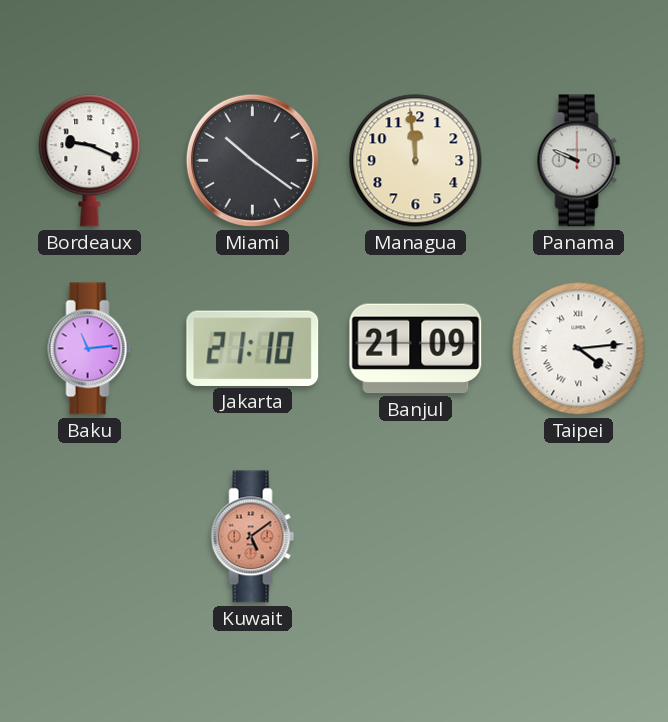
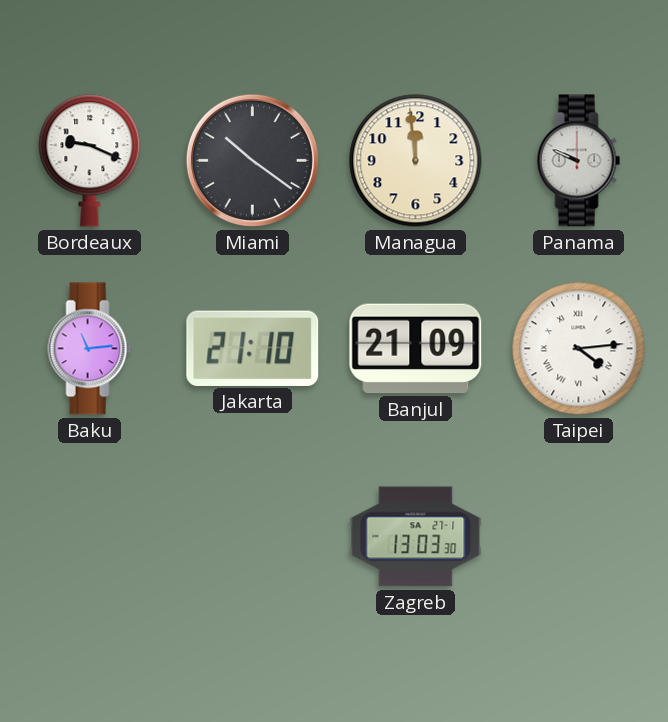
Kuwait: 5:09 -> none (253, 537)
Zagreb: none -> 13:03 (416, 537)
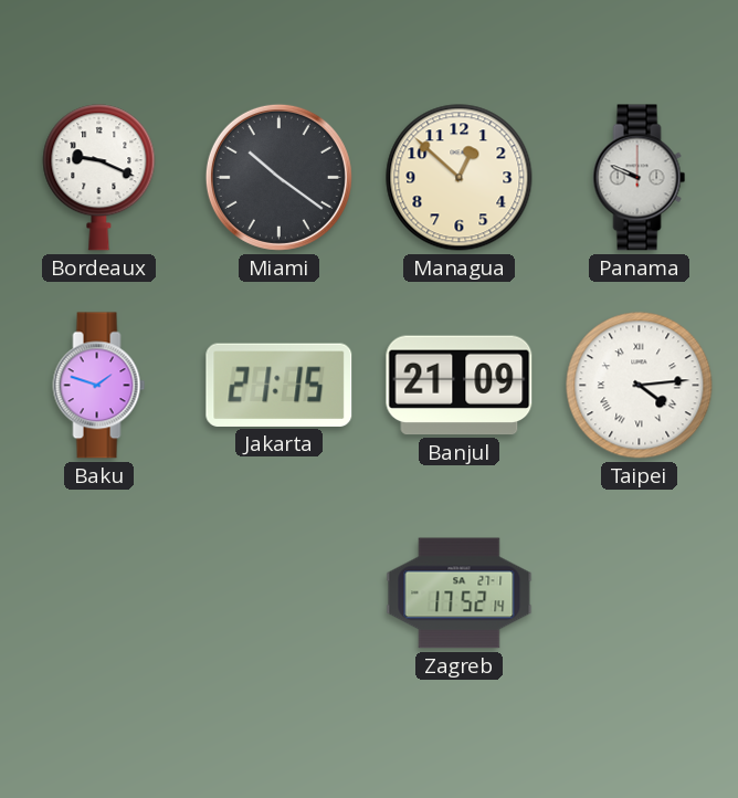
Managua: 11:59 -> 12:52 (460, 178)
Baku: 11:14 -> 1:48 (99, 386)
Jakarta: 21:10 -> 21:15 (280, 385)
Zagreb: 13:03 -> 17:52 (460, 594)
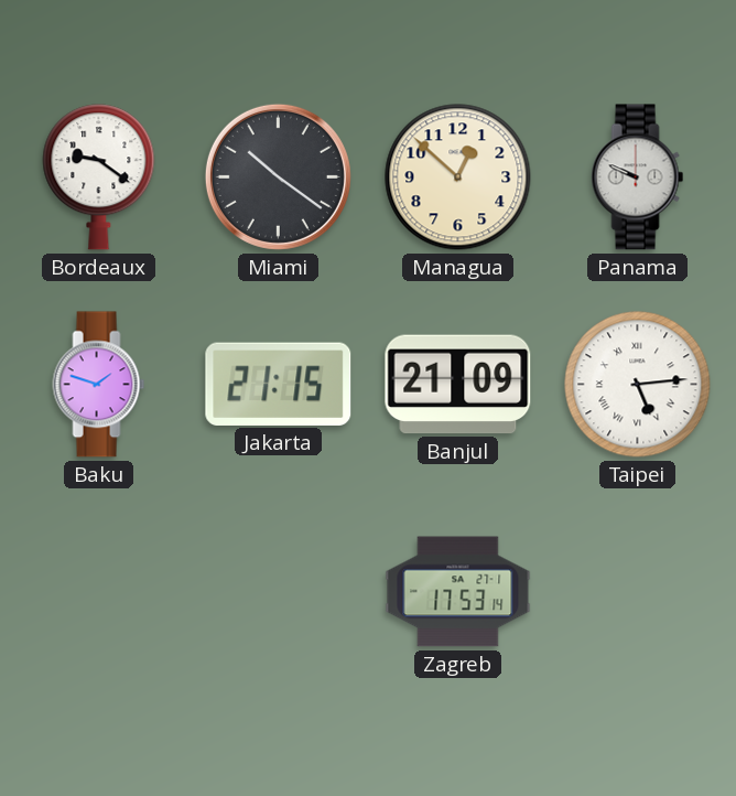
Bordeaux: 9:19 -> 9:21 (99, 178)
Taipei: 4:14 -> 5:14 (638, 385)
Zagreb: 17:52 -> 17:53 (458, 592)
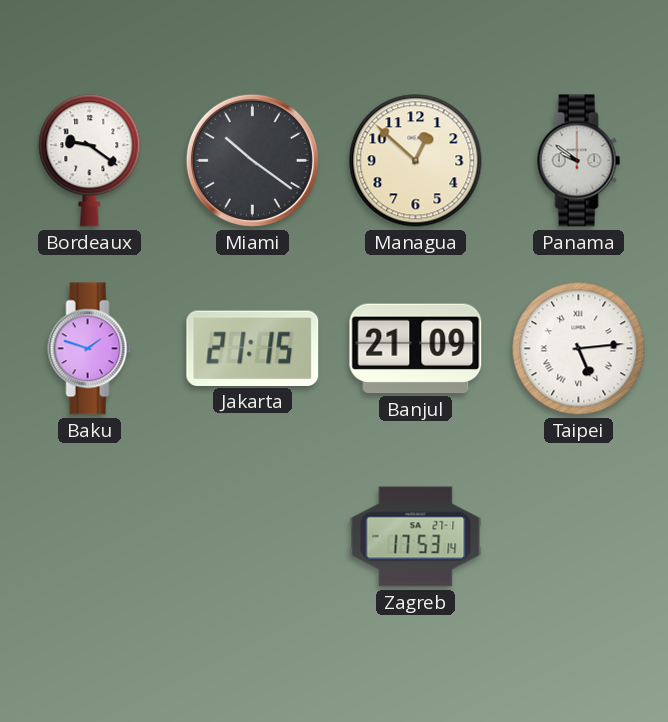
Panama: 9:49 -> 9:51 (579, 161)
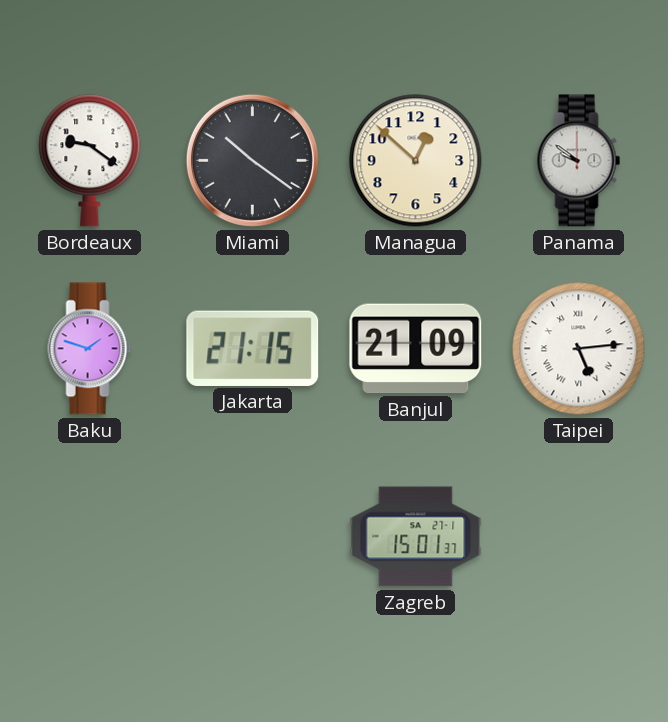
Zagreb: 17:53 -> 15:01 (416, 537)
